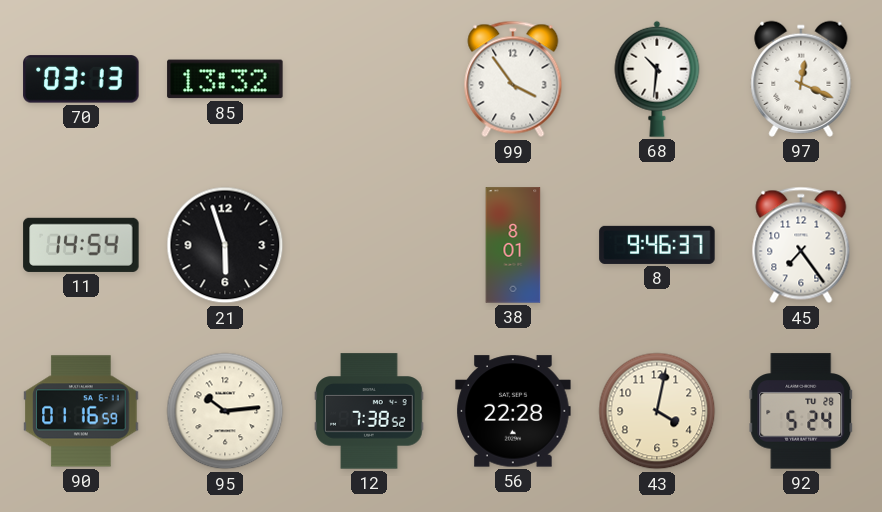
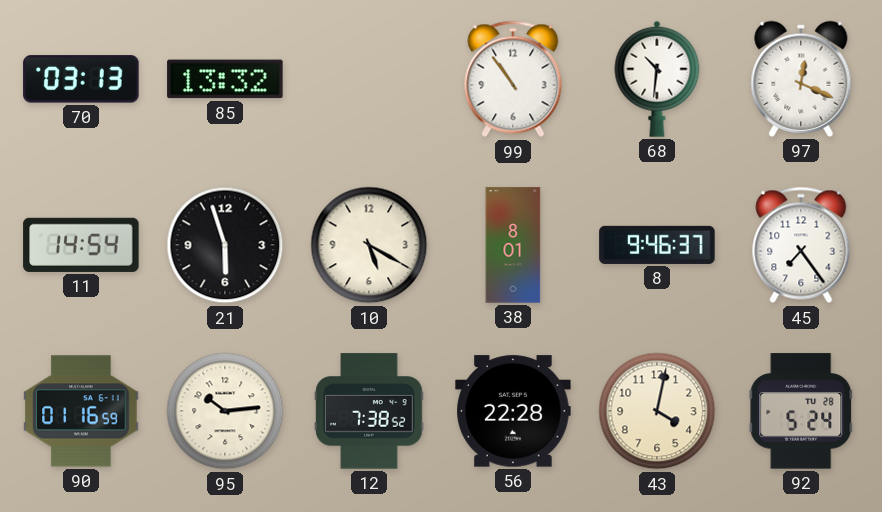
99: 3:54 -> 10:54 (513, 79)
10: none -> 5:20 (369, 245)
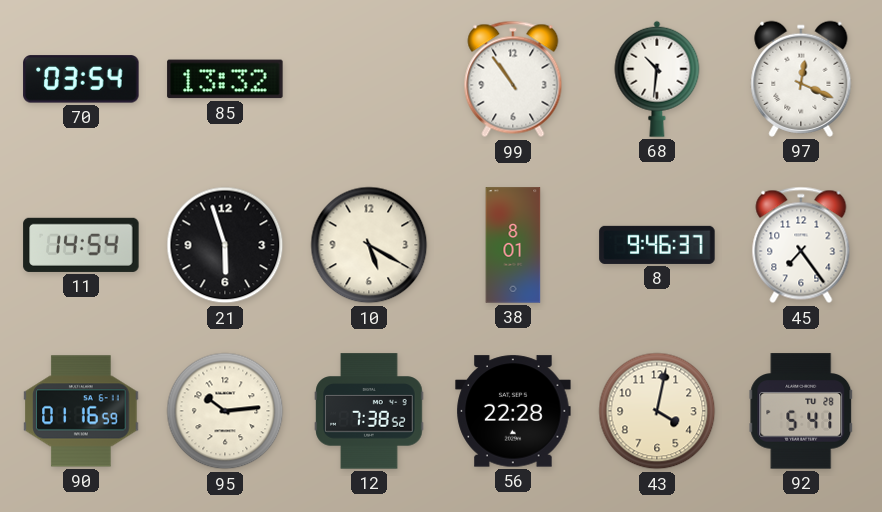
70: 03:13 -> 03:54 (81, 79)
92: 5:24 -> 5:41 (801, 411)
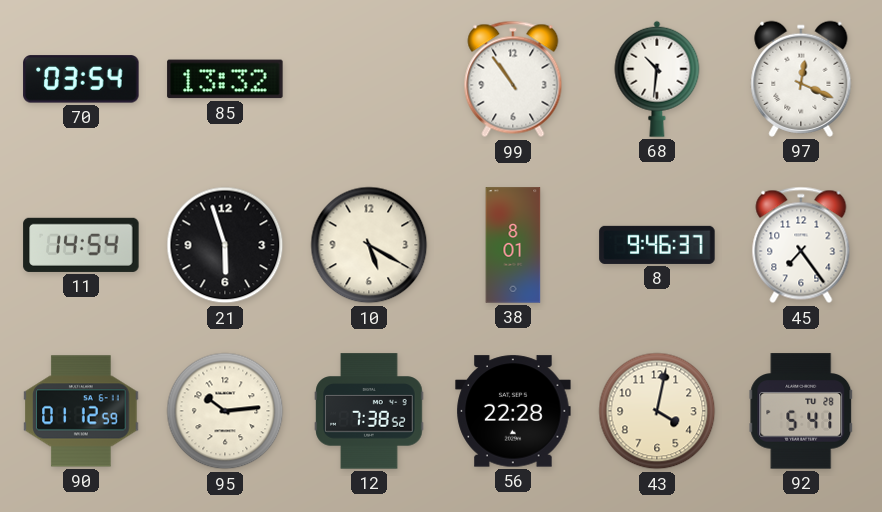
90: 01:16 -> 01:12 (81, 411)
